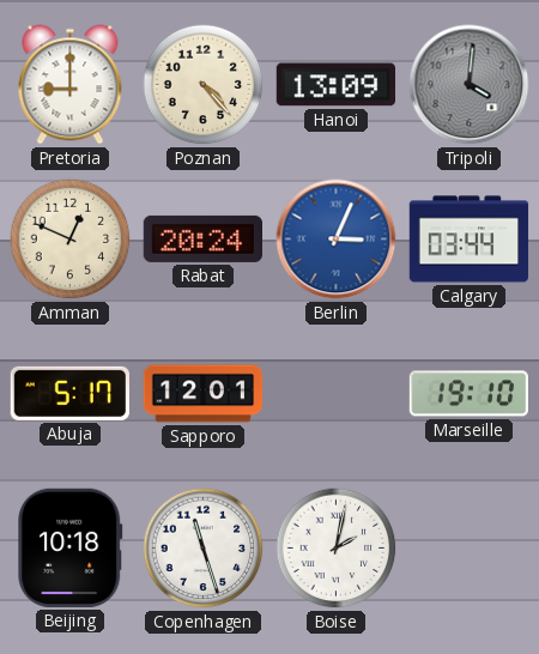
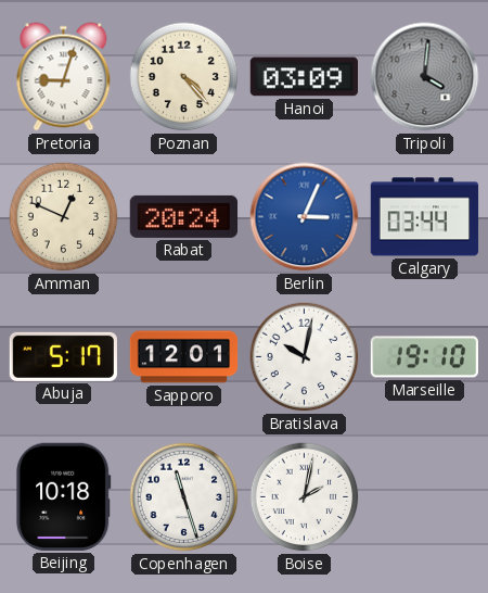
Pretoria: 9:00 -> 9:03 (64, 77)
Hanoi: 13:09 -> 03:09 (304, 77)
Bratislava: none -> 10:02 (305, 357)
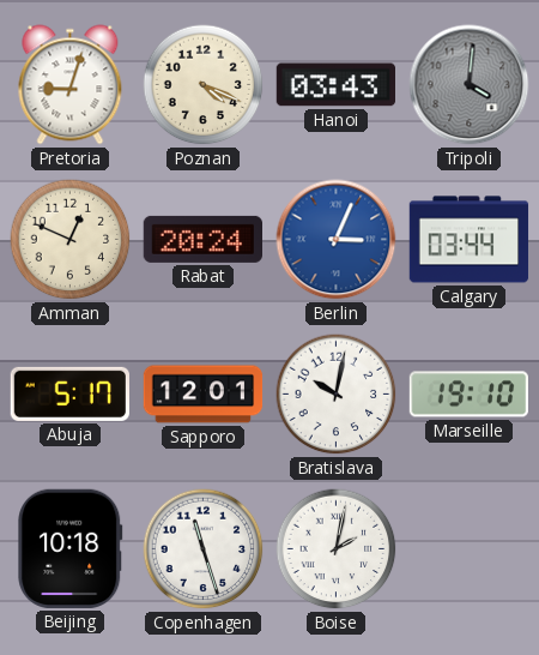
Poznan: 4:23 -> 4:19 (204, 85)
Hanoi: 03:09 -> 03:43 (335, 85)
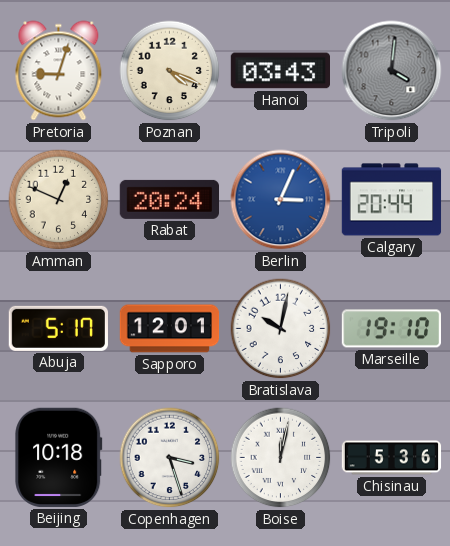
Calgary: 03:44 -> 20:44 (392, 200)
Copenhagen: 11:27 -> 3:27 (170, 458)
Boise: 2:02 -> 12:02 (281, 458)
Chisinau: none -> 5:36 (392, 458)
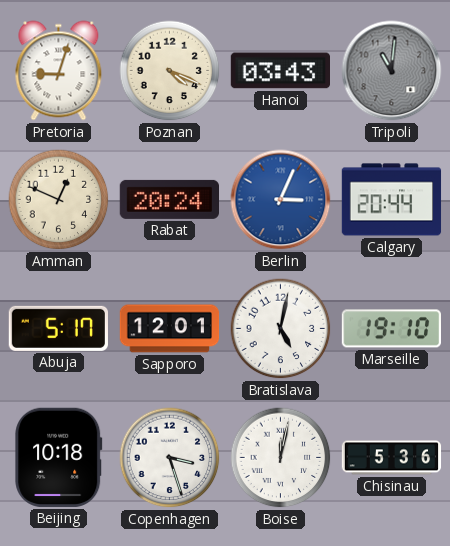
Tripoli: 4:01 -> 11:01 (392, 71)
Bratislava: 10:02 -> 5:02 (281, 329)
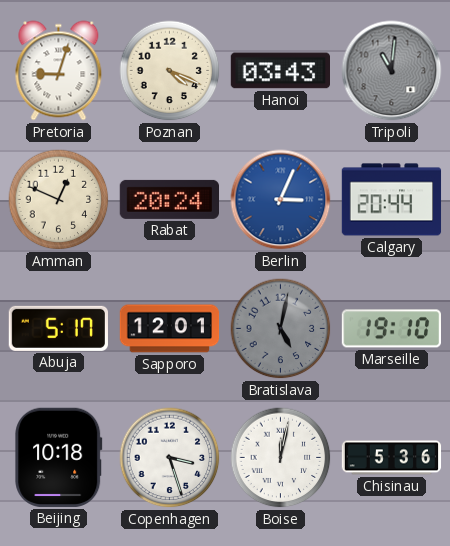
Bratislava dial: white -> grey (281, 329)
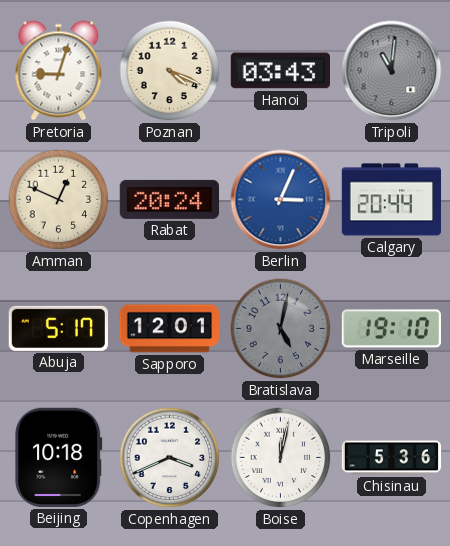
Copenhagen: 3:27 -> 3:41 (170, 458)
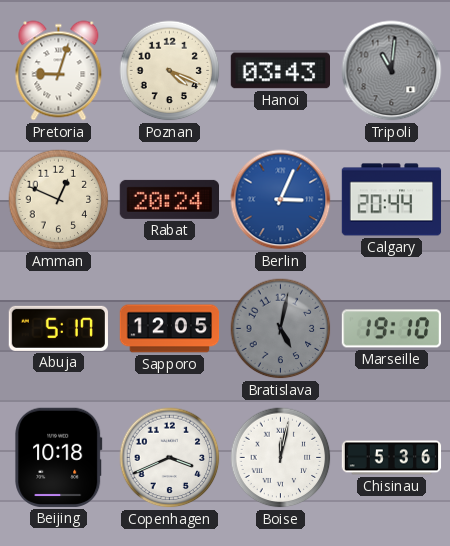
Sapporo: 12:01 -> 12:05 (170, 329)
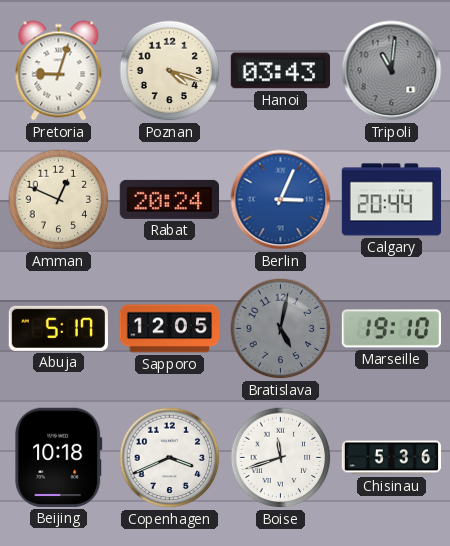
Poznan: 4:19 -> 4:18 (170, 71)
Boise: 12:02 -> 11:42 (281, 458)
